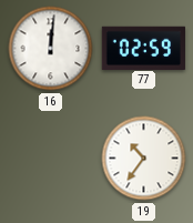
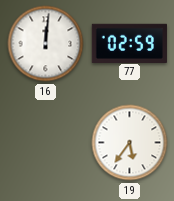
19: 10:36 -> 5:36 (130, 143)
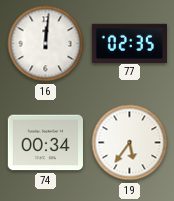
77: 02:59 -> 02:35 (129, 43)
74: none -> 00:34 (45, 143)
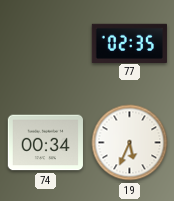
16: 12:01 -> none (46, 44)
19: 5:36 -> 5:34 (130, 143)
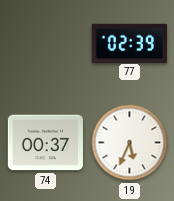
77: 02:35 -> 02:39 (129, 43)
74: 00:34 -> 00:37 (45, 143)
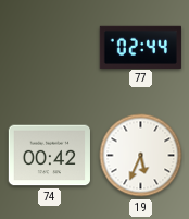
77: 02:39 -> 02:44 (140, 47)
74: 00:37 -> 00:42 (49, 156)
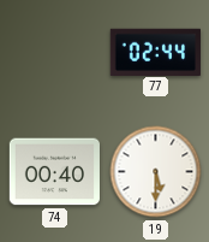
74: 00:42 -> 00:40 (54, 172)
19: 5:34 -> 5:30 (156, 172)
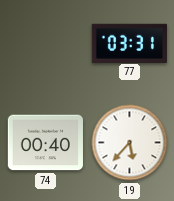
77: 02:44 -> 03:31 (129, 43)
19: 5:30 -> 5:37 (130, 143)
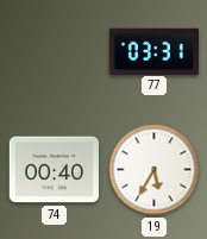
19: 5:37 -> 5:35 (155, 170)
